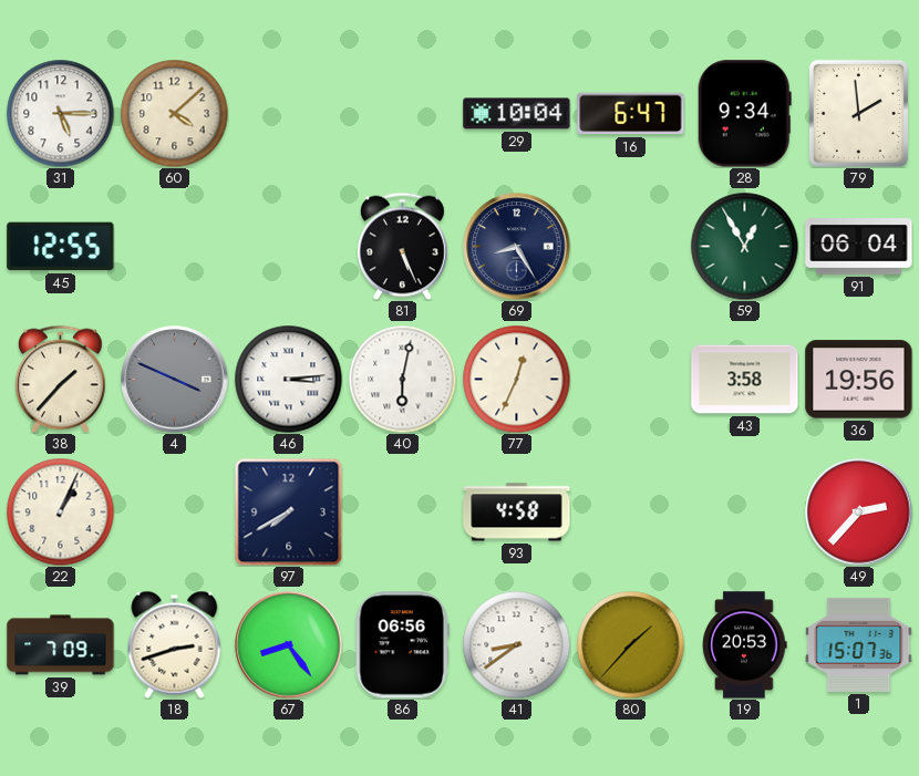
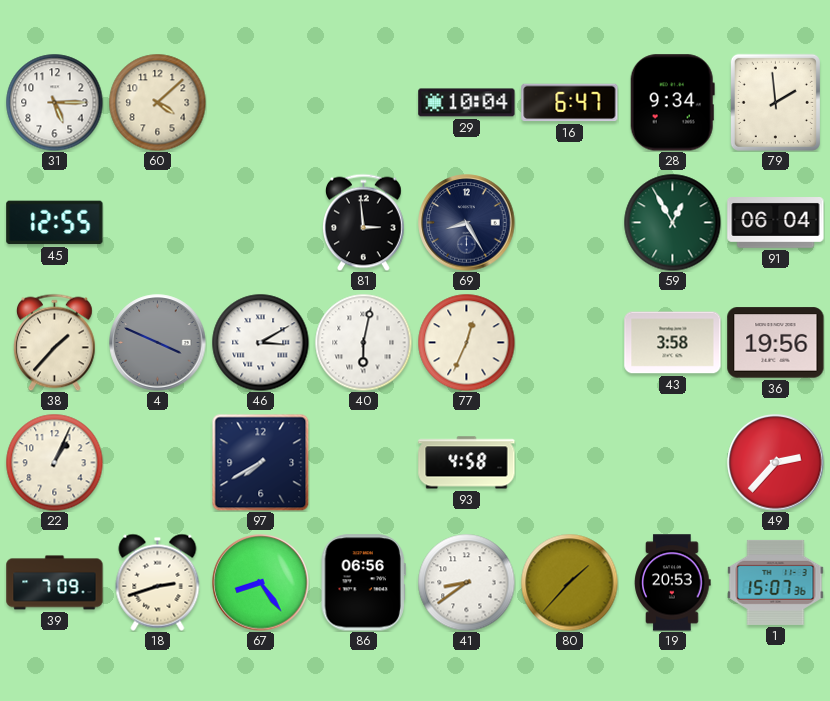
81: 5:26 -> 2:59 (364, 222)
46: 3:14 -> 3:10 (260, 342)
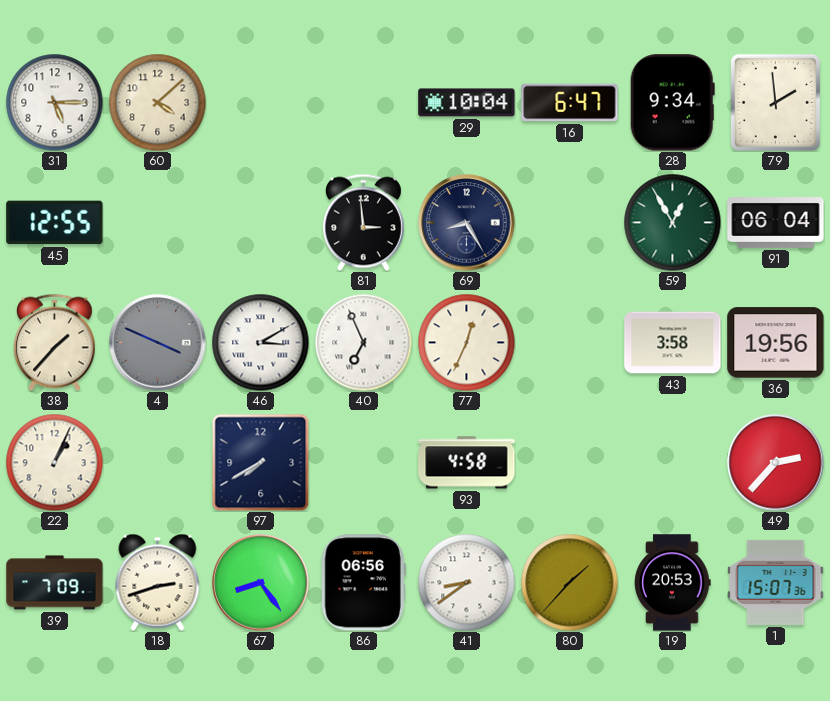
40: 6:02 -> 6:56 (363, 342)
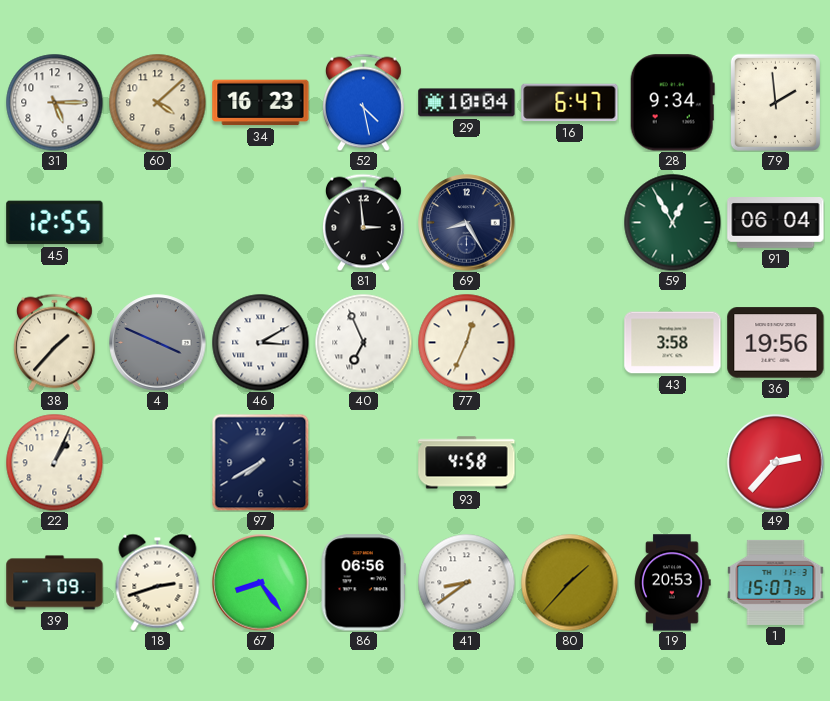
34: none -> 16:23 (261, 103)
52: none -> 4:28 (364, 102)
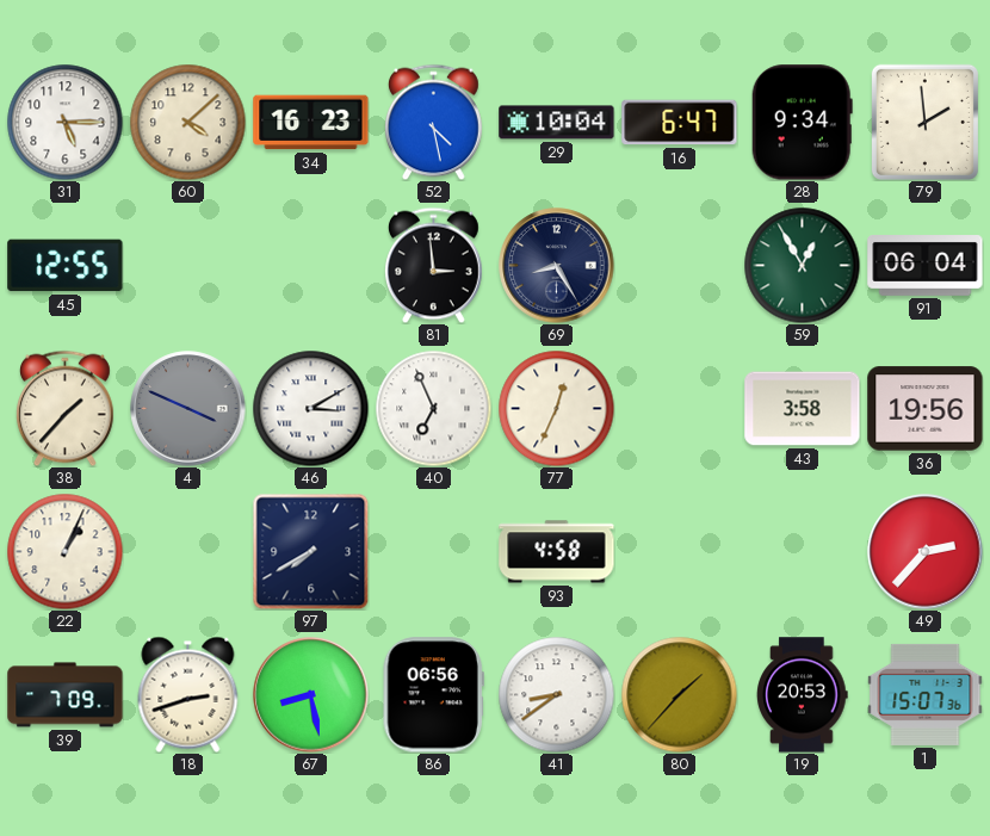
67: 8:24 -> 8:28 (311, 695)
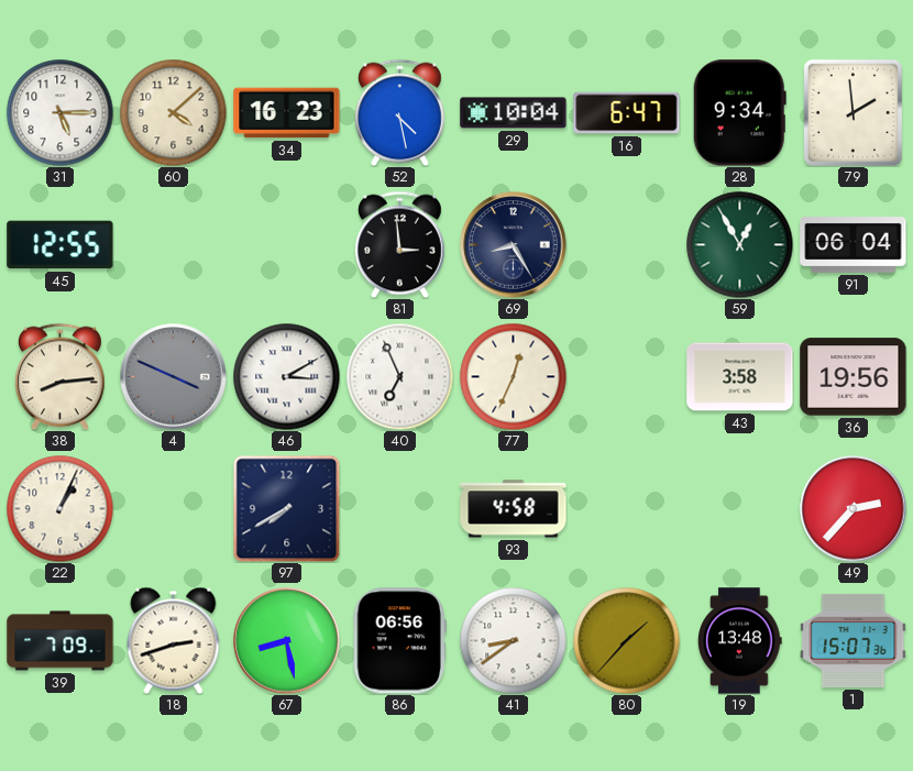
38: 1:37 -> 8:14 (61, 376)
19: 20:53 -> 13:48 (740, 641)
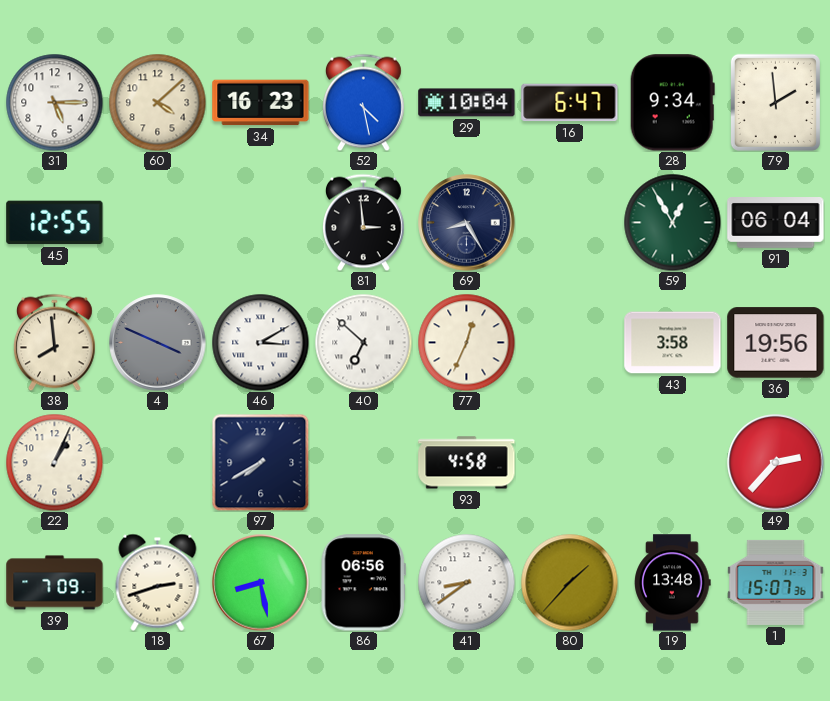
38: 8:14 -> 7:59 (55, 342)
40: 6:56 -> 6:52 (363, 342)
